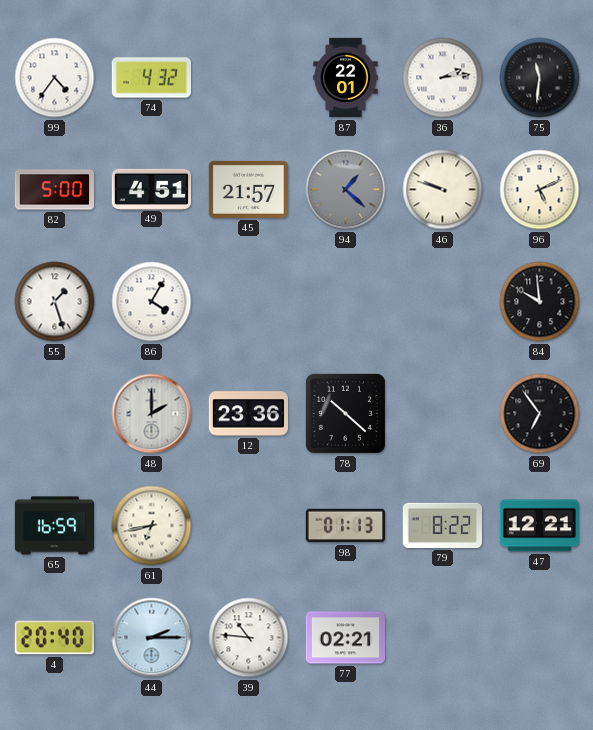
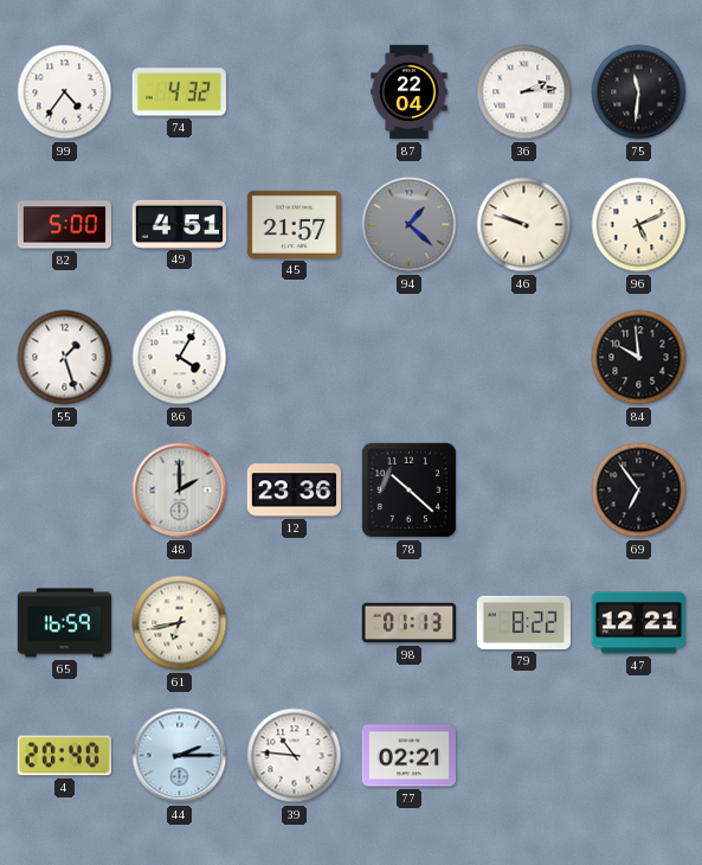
87: 22:01 -> 22:04 (410, 92)
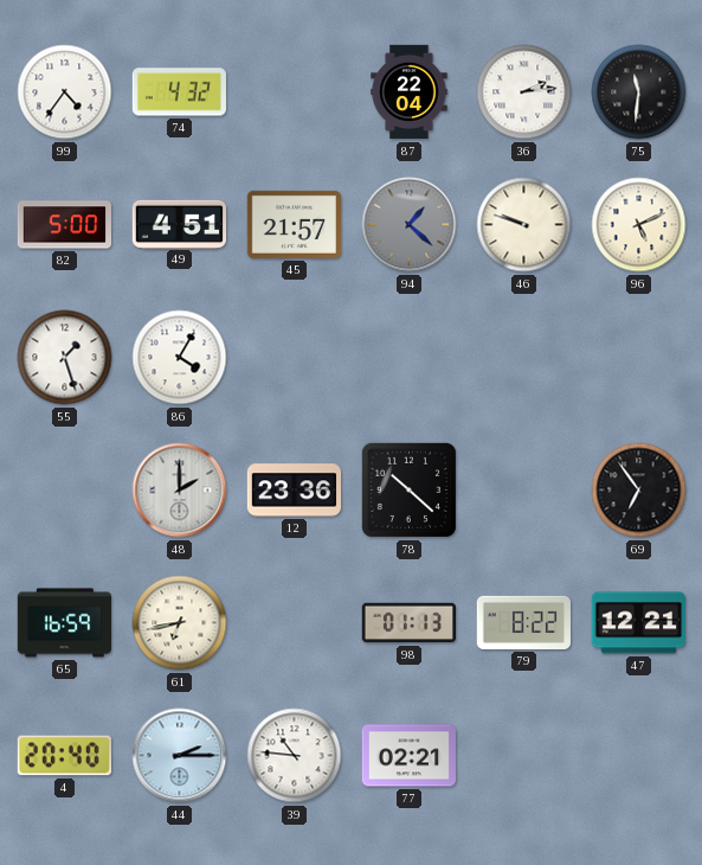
84: 9:59 -> none (639, 358)
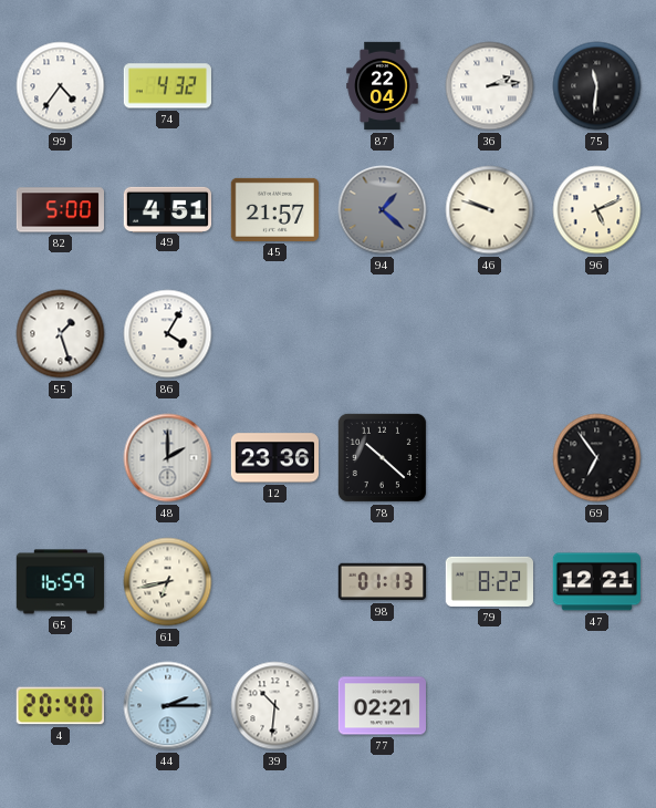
39: 10:46 -> 10:31 (275, 706)
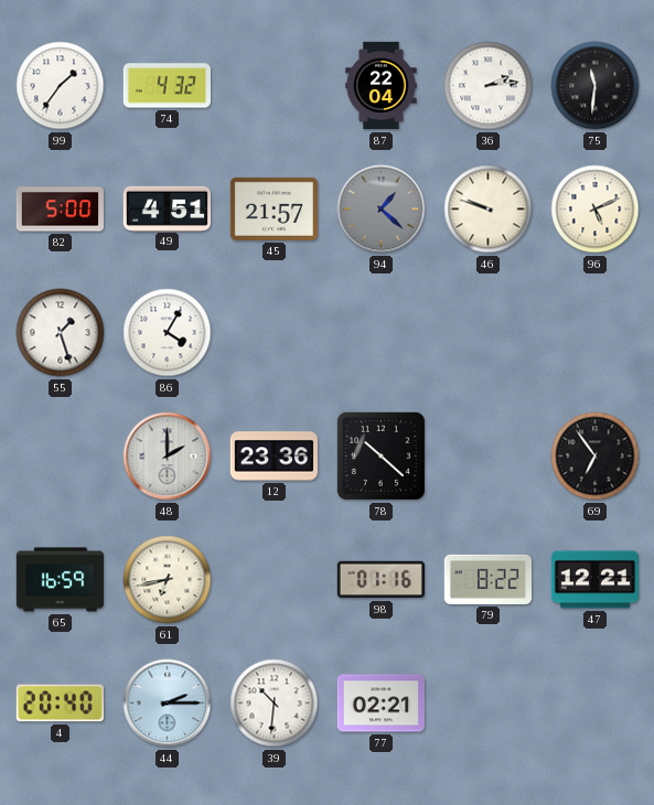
99: 4:36 -> 1:36 (61, 86)
98: 01:13 -> 01:16 (380, 580)
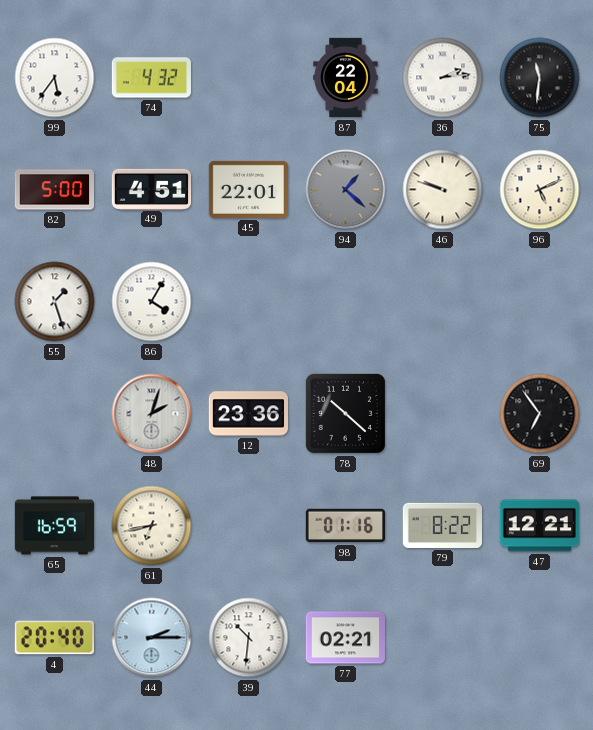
99: 1:36 -> 5:36 (55, 78)
45: 21:57 -> 22:01 (248, 189)
48: 2:00 -> 2:03 (152, 414)
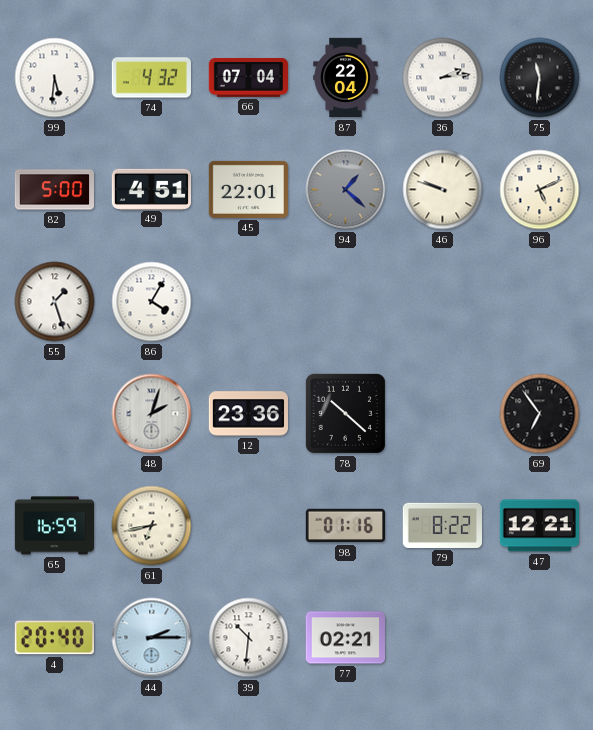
99: 5:36 -> 5:31 (55, 78)
66: none -> 07:04 (248, 77)
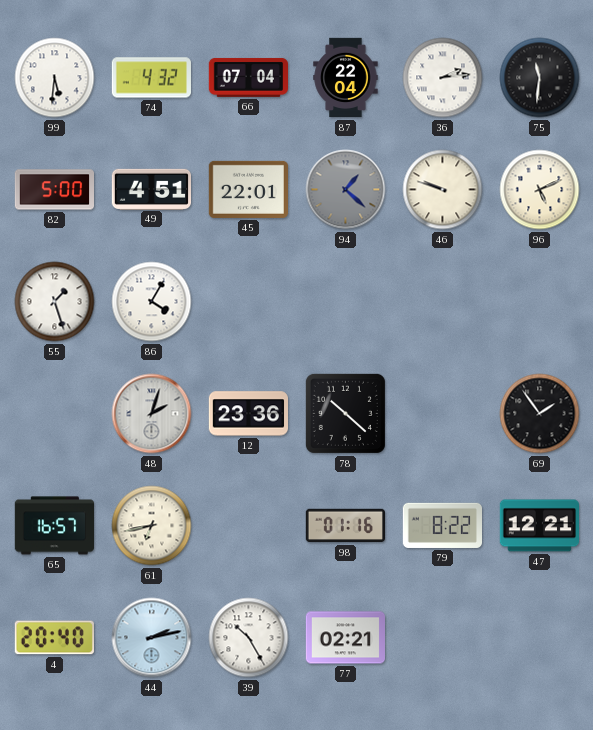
69: 6:54 -> 1:54 (540, 414)
65: 16:59 -> 16:57 (54, 526)
44: 2:15 -> 2:13 (152, 638)
39: 10:31 -> 10:25 (249, 638)
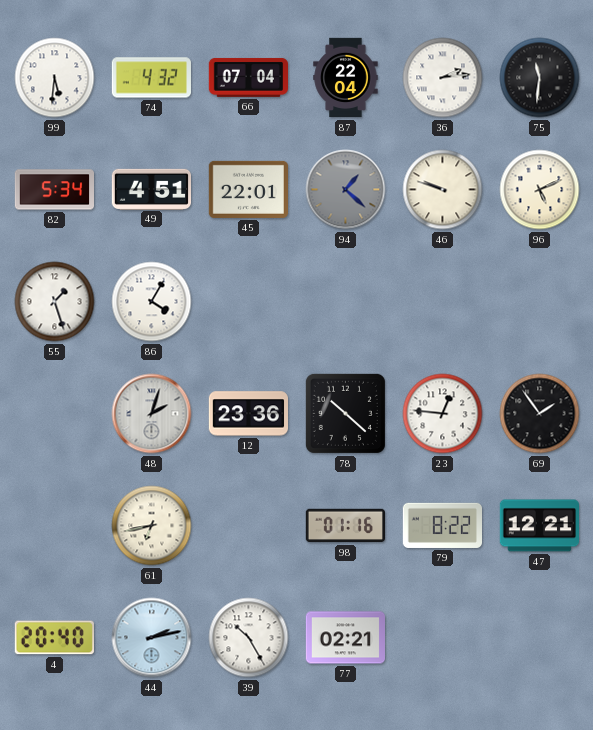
82: 5:00 -> 5:34 (54, 190)
23: none -> 12:46 (443, 414)
65: 16:57 -> none (54, 526)
